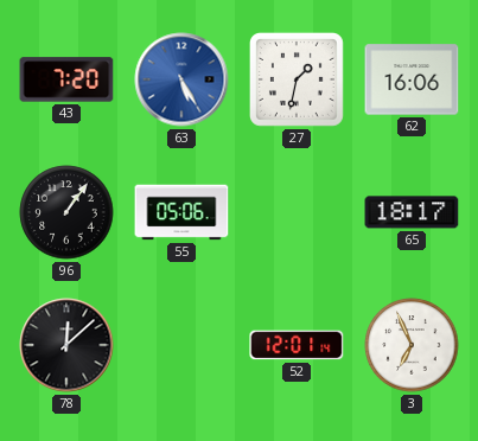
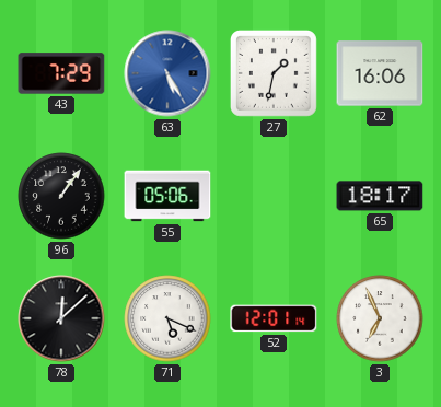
43: 7:20 -> 7:29 (61, 73)
71: none -> 5:19 (167, 318)
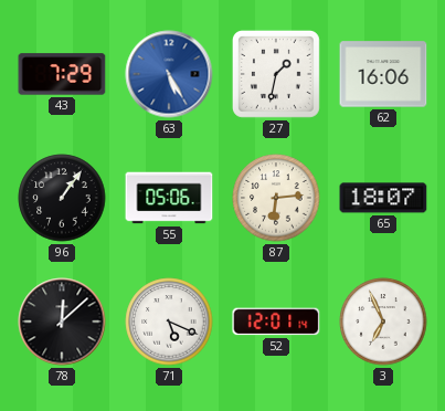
87: none -> 6:14 (276, 198)
65: 18:17 -> 18:07 (383, 198)
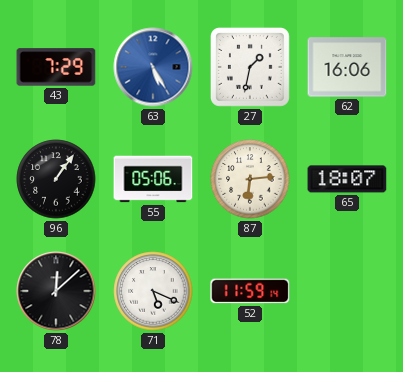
52: 12:01 -> 11:59 (250, 291)
3: 6:56 -> none (383, 322)
